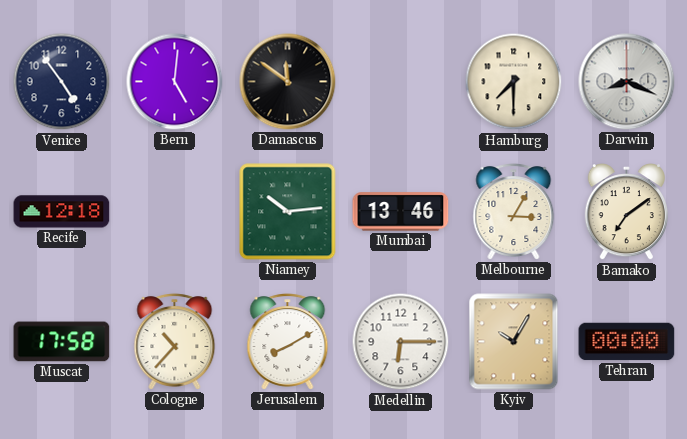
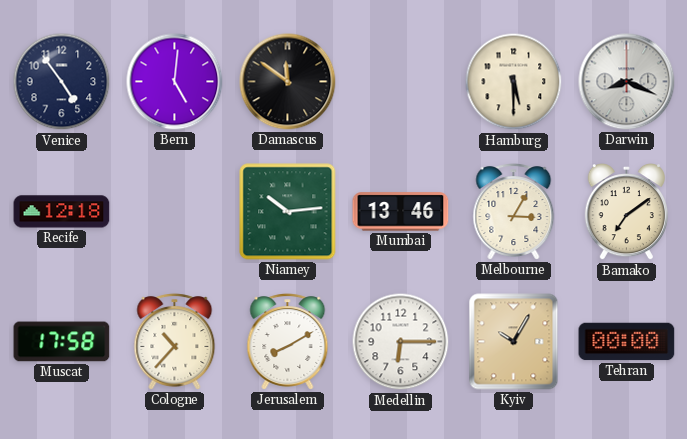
Hamburg: 7:30 -> 5:30 (514, 82)
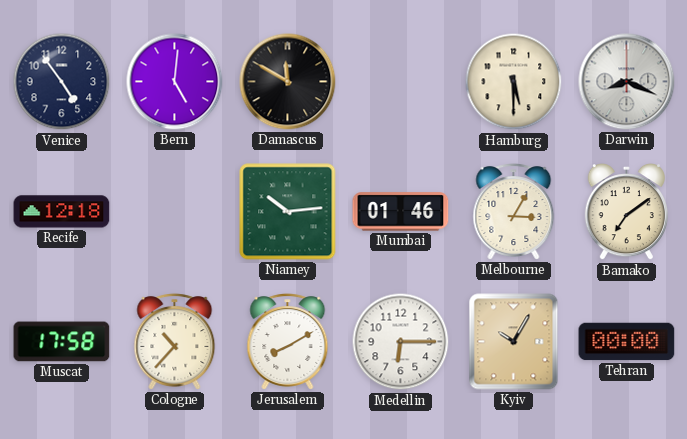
Damascus: 11:51 -> 11:50 (288, 82)
Mumbai: 13:46 -> 01:46 (401, 212)
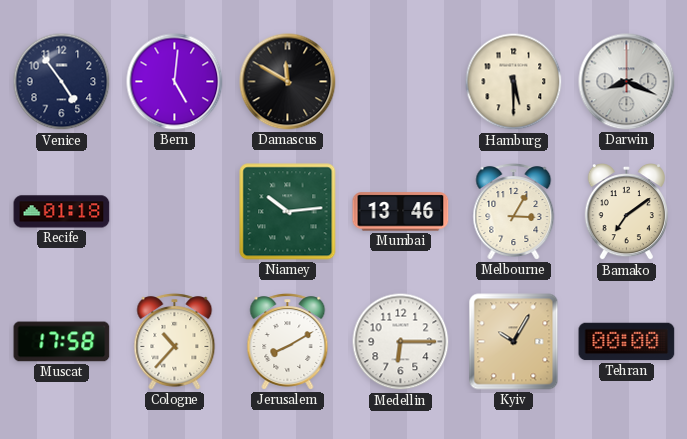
Recife: 12:18 -> 01:18 (62, 212)
Mumbai: 01:46 -> 13:46 (401, 212)
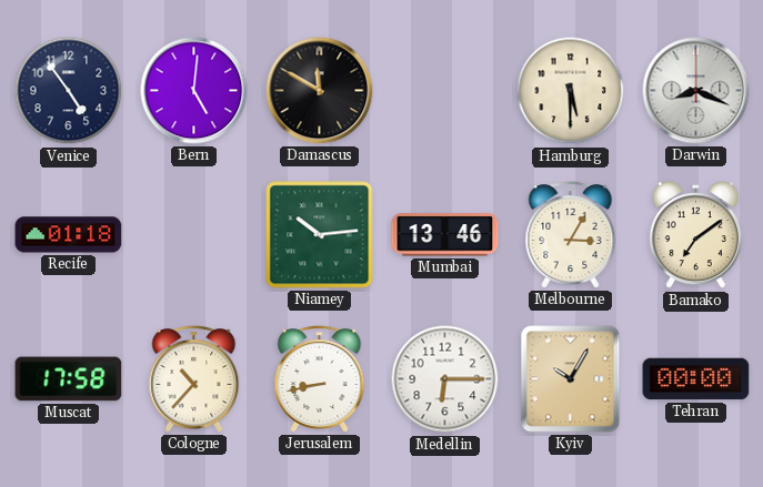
Jerusalem: 8:10 -> 8:43 (320, 379)
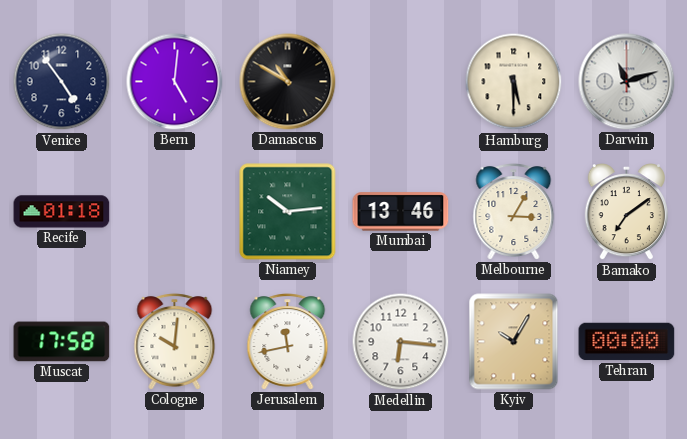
Damascus: 11:50 -> 10:50 (288, 82)
Darwin: 8:19 -> 11:12 (627, 82)
Cologne: 10:37 -> 10:01 (175, 342)
Jerusalem: 8:43 -> 11:43 (288, 342)
Medellin: 6:15 -> 6:16 (401, 342)
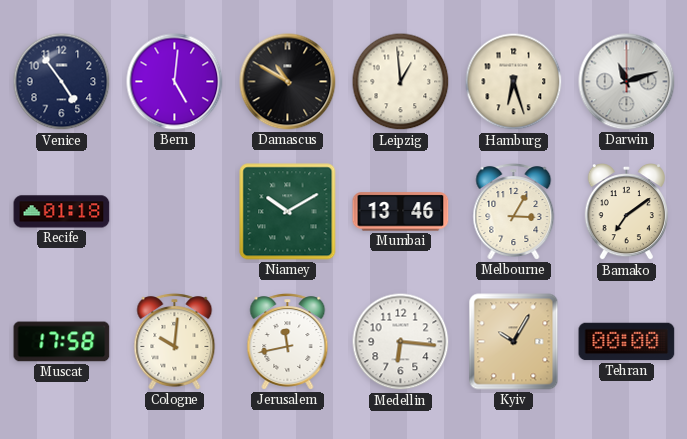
Leipzig: none -> 12:59 (401, 82)
Hamburg: 5:30 -> 6:27 (514, 82)
Niamey: 10:14 -> 10:10 (288, 212)
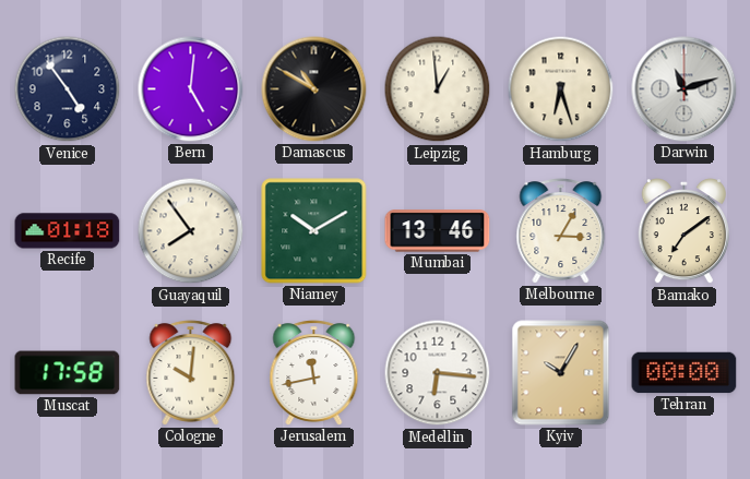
Guayaquil: none -> 7:54 (191, 231)
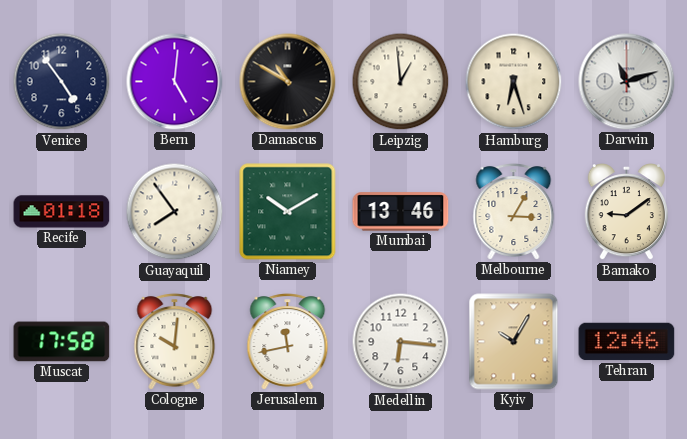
Bamako: 7:09 -> 9:09 (626, 213)
Tehran: 00:00 -> 12:46 (627, 342)
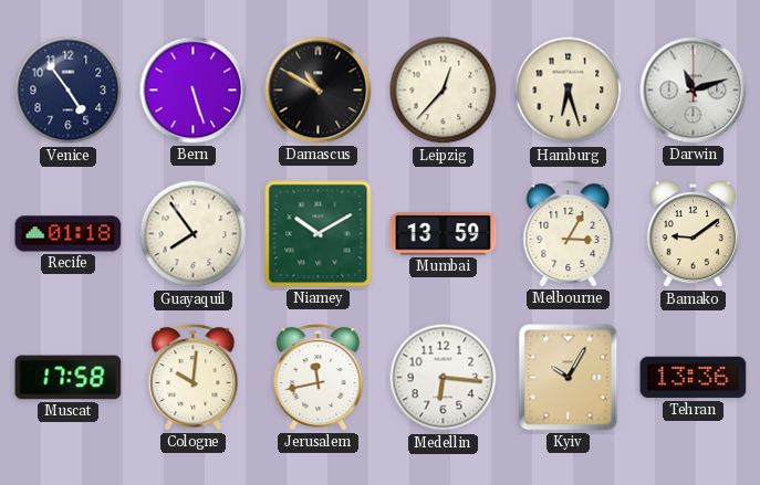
Bern: 5:01 -> 5:27 (194, 91)
Leipzig: 12:59 -> 12:37 (444, 91)
Mumbai: 13:46 -> 13:59 (444, 234)
Tehran: 12:46 -> 13:36 (694, 378)
